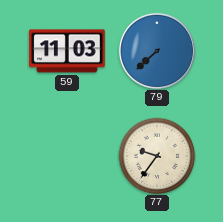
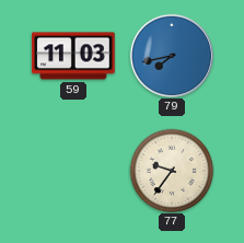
79: 7:38 -> 7:43 (172, 56)
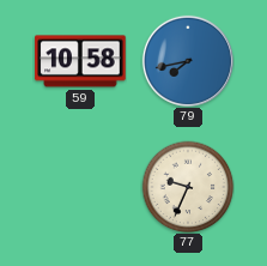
59: 11:03 -> 10:58 (80, 61)
77: 9:36 -> 9:34 (188, 187)
